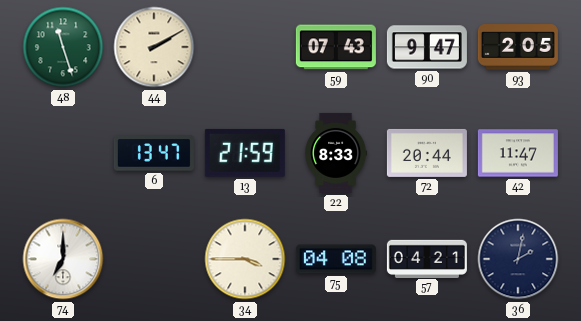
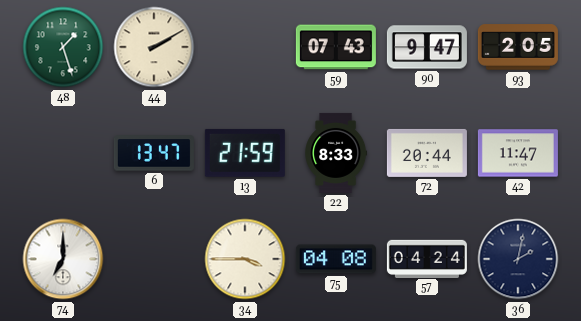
48: 11:27 -> 1:27 (63, 47)
57: 04:21 -> 04:24 (427, 258)
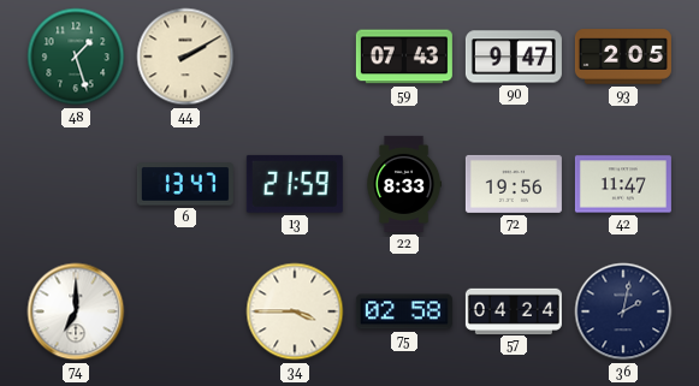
72: 20:44 -> 19:56 (514, 184)
75: 04:08 -> 02:58 (404, 311)
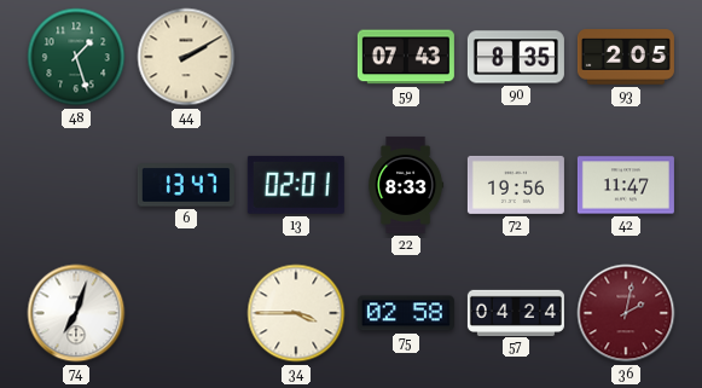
90: 9:47 -> 8:35 (516, 57)
13: 21:59 -> 02:01 (296, 185)
74: 7:00 -> 7:03 (76, 313)
36 dial: navy -> burgundy (626, 313)
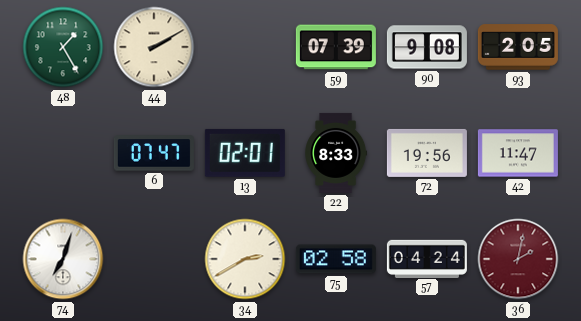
48: 1:27 -> 1:25 (63, 47)
59: 07:43 -> 07:39 (336, 47)
90: 8:35 -> 9:08 (427, 47)
6: 13:47 -> 07:47 (154, 153)
34: 3:45 -> 2:40 (245, 259)
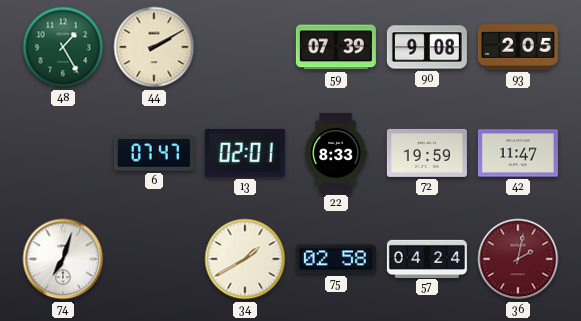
72: 19:56 -> 19:59 (427, 153)
34: 2:40 -> 1:40 (245, 259)
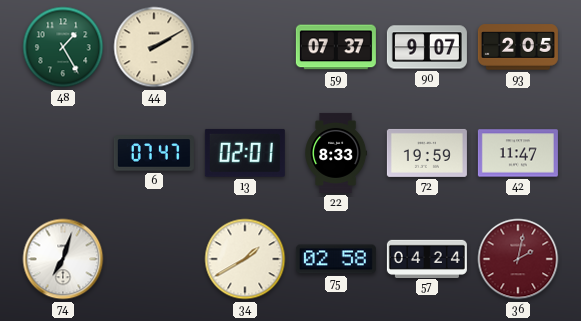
59: 07:39 -> 07:37 (336, 47)
90: 9:08 -> 9:07 (427, 47)
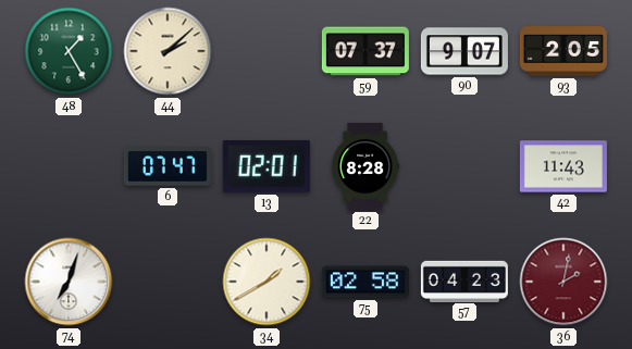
44: 2:10 -> 2:08 (168, 51)
22: 8:33 -> 8:28 (365, 166)
72: 19:59 -> none (427, 153)
42: 11:47 -> 11:43 (563, 166)
57: 04:24 -> 04:23 (464, 281)
